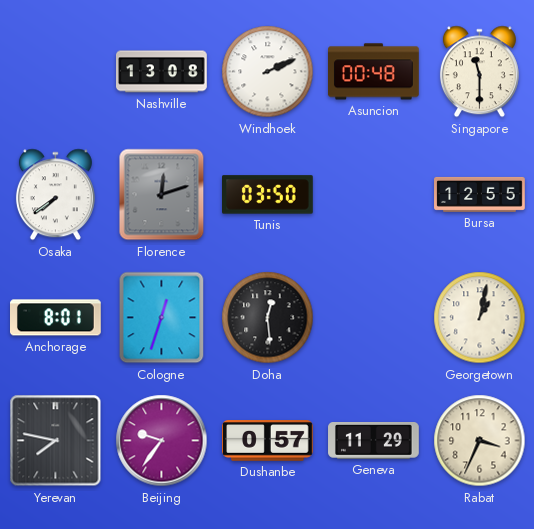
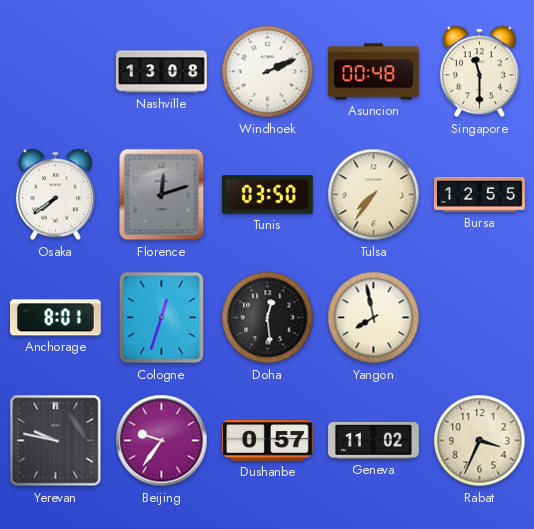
Tulsa: none -> 7:36 (374, 195)
Yangon: none -> 7:58 (374, 318)
Georgetown: 1:02 -> none (480, 318)
Yerevan: 7:47 -> 9:47 (56, 441)
Geneva: 11:29 -> 11:02 (374, 441)
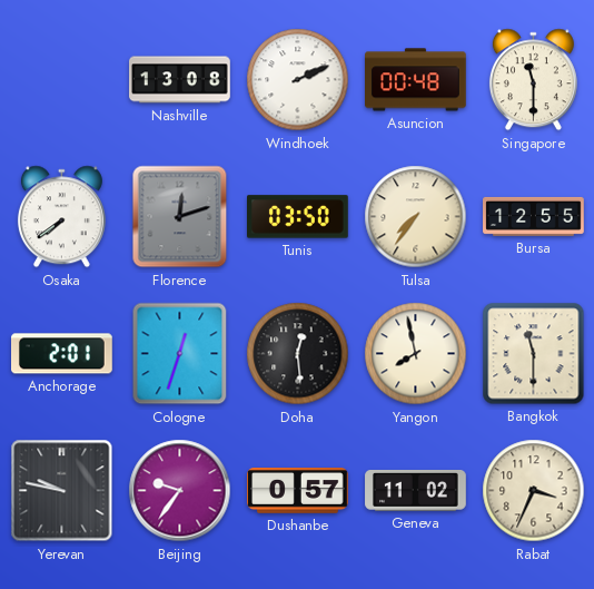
Anchorage: 8:01 -> 2:01 (62, 354)
Bangkok: none -> 11:30 (534, 354)
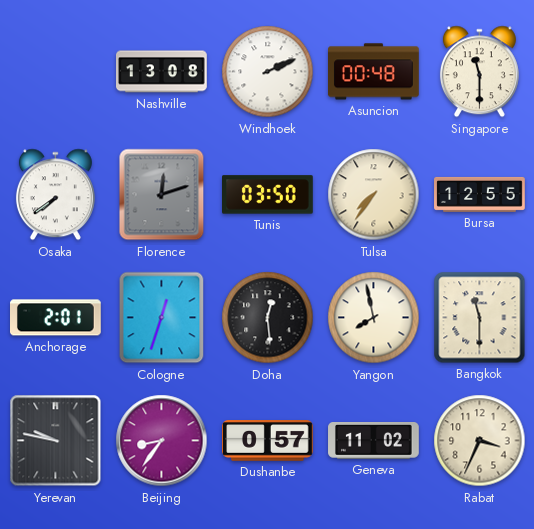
Beijing: 9:36 -> 8:36 (162, 441)
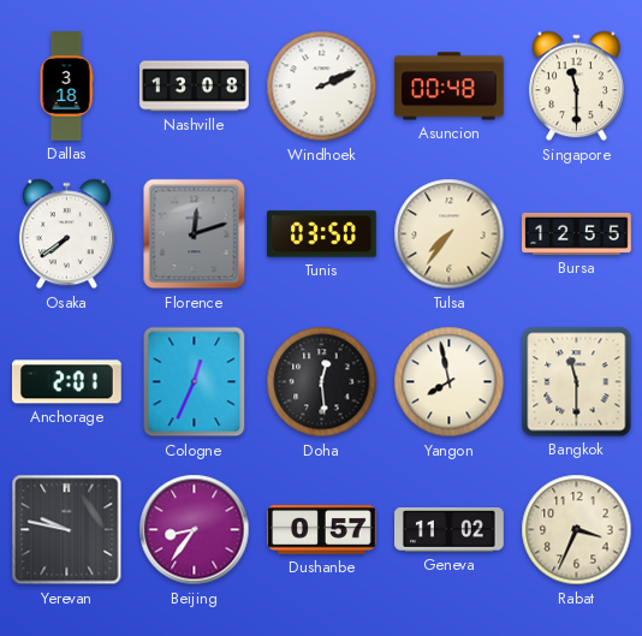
Dallas: none -> 3:18 (66, 87)
Cologne: 12:33 -> 12:34 (195, 382)
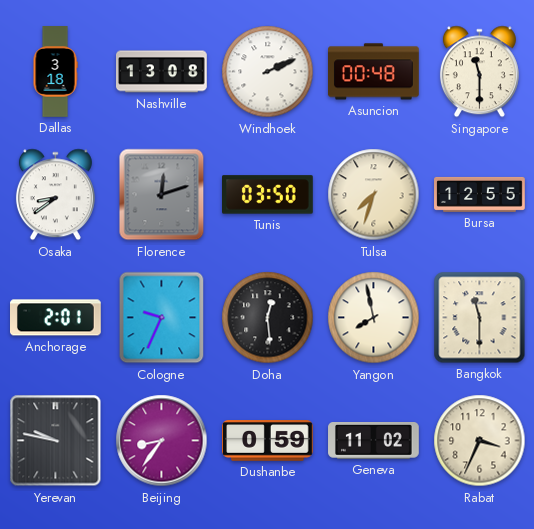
Osaka: 7:39 -> 8:39 (55, 195)
Tulsa: 7:36 -> 7:33 (374, 195)
Cologne: 12:34 -> 9:34 (162, 318)
Dushanbe: 0:57 -> 0:59 (268, 441)
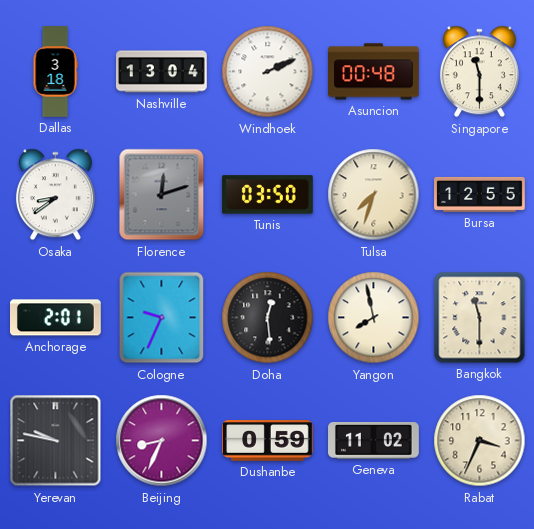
Nashville: 13:08 -> 13:04 (162, 72)
Beijing: 8:36 -> 8:34 (162, 441)
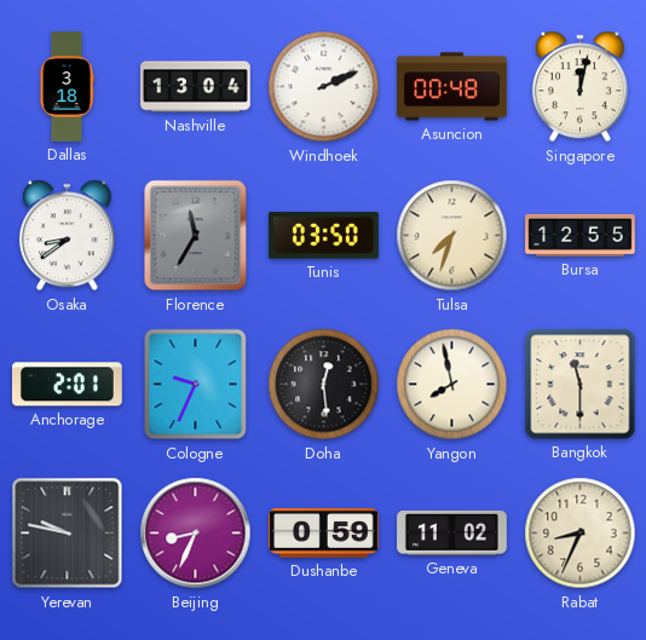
Singapore: 11:30 -> 12:02 (579, 87)
Florence: 12:12 -> 11:35 (196, 236)
Rabat: 3:34 -> 8:34 (581, 534)
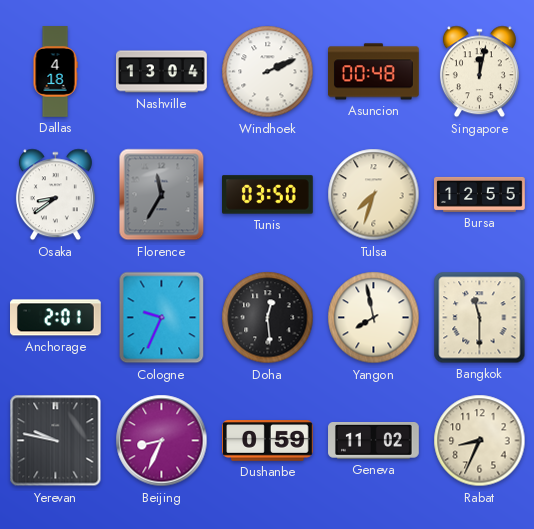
Dallas: 3:18 -> 4:18 (55, 72)
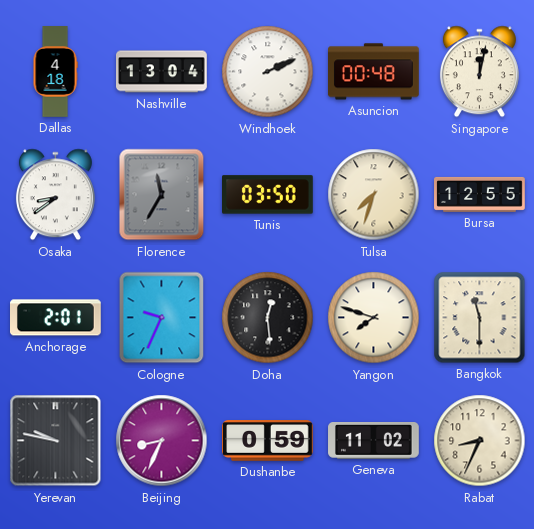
Yangon: 7:58 -> 7:48 (374, 318)
